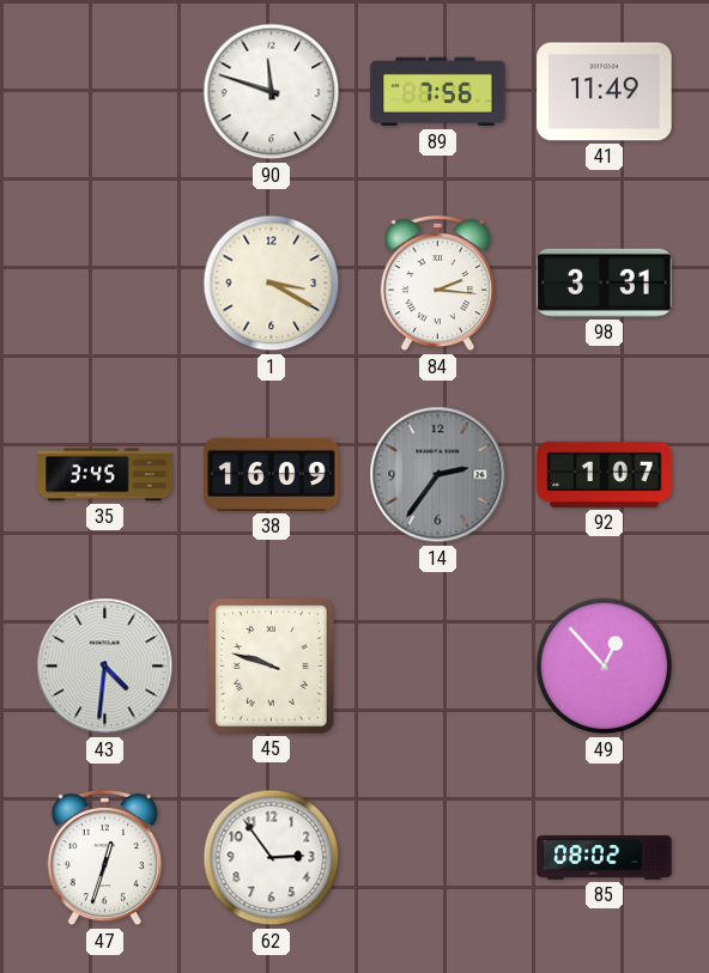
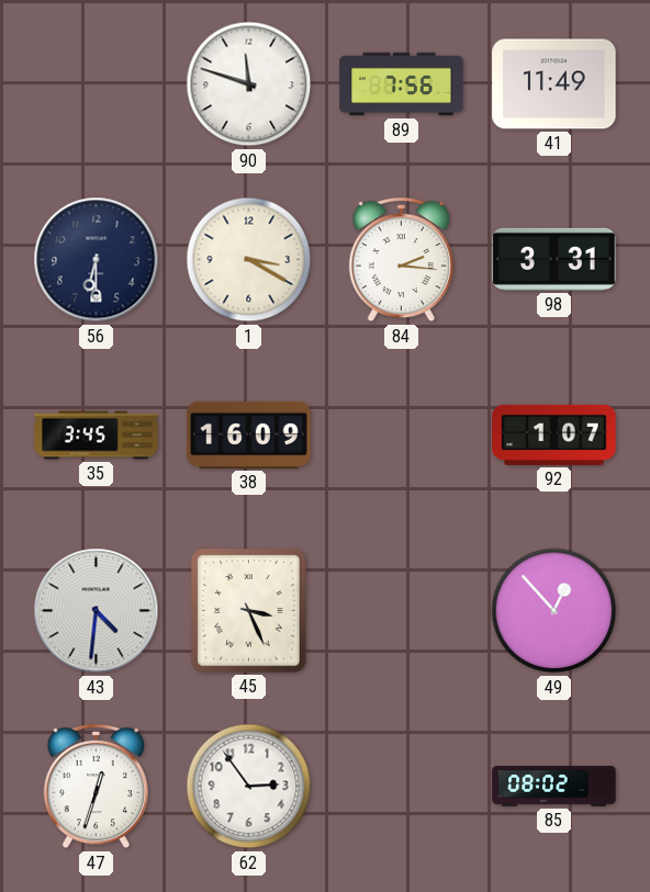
56: none -> 6:30 (97, 260)
14: 2:36 -> none (438, 475)
45: 9:48 -> 3:26 (249, 611)
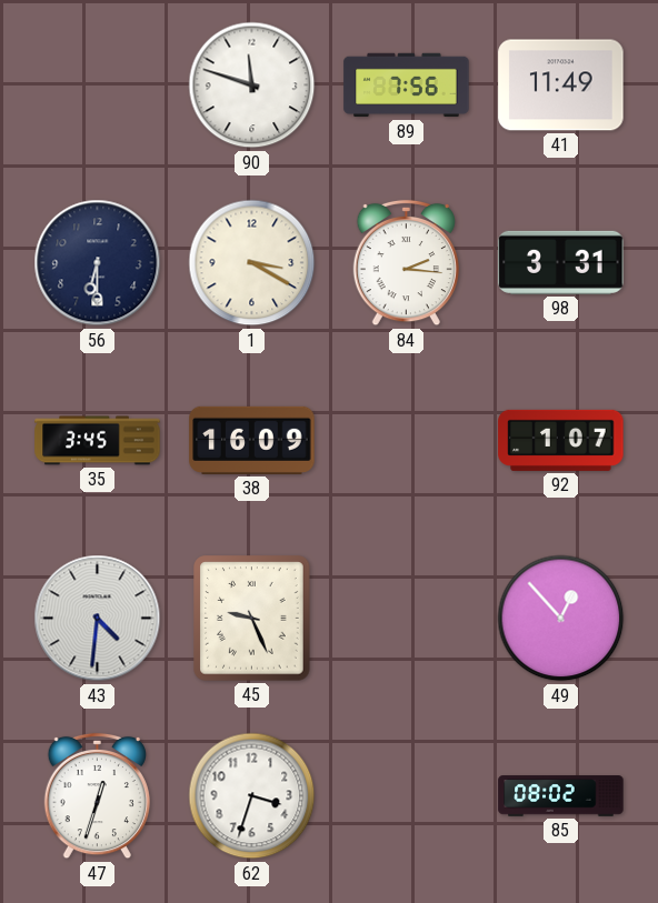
45: 3:26 -> 9:26 (252, 619)
62: 2:54 -> 3:33 (252, 796)
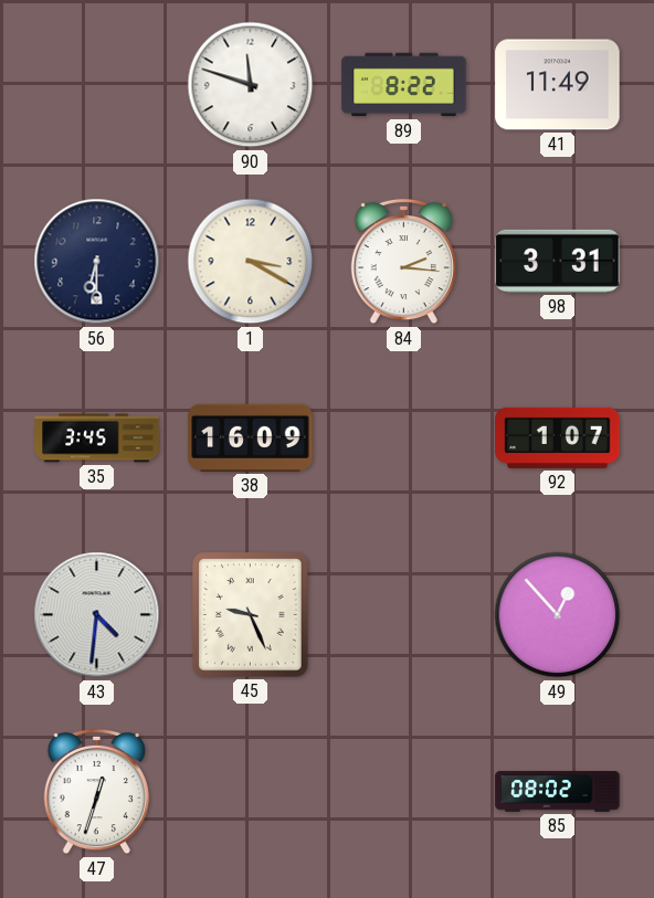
89: 7:56 -> 8:22 (404, 85)
62: 3:33 -> none (252, 796)
